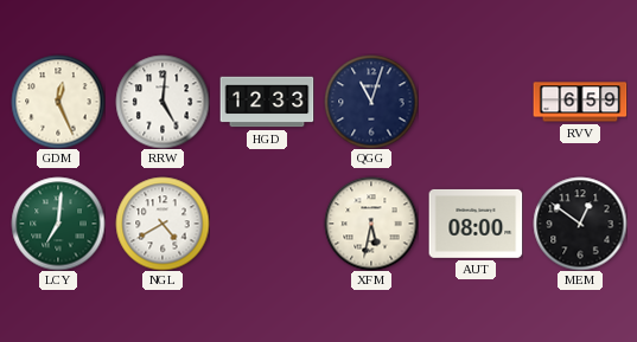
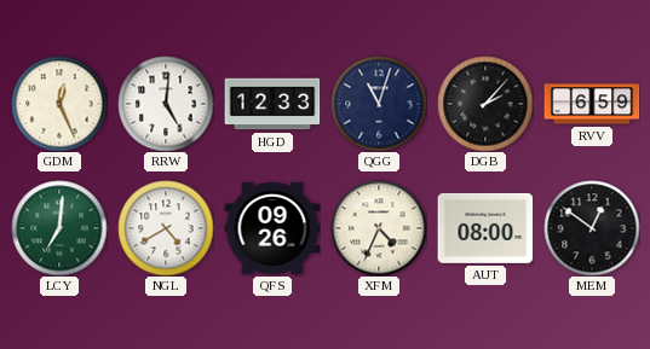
DGB: none -> 2:07 (485, 104)
QFS: none -> 09:26 (272, 228)
XFM: 5:32 -> 4:34 (379, 228)
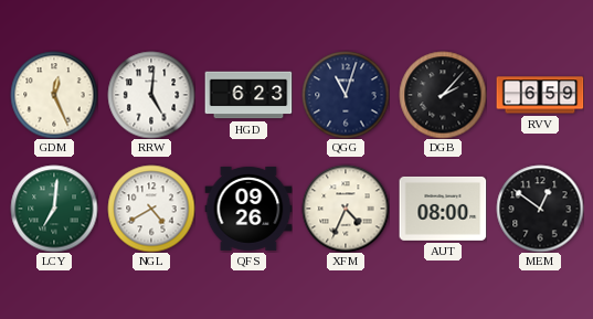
HGD: 12:33 -> 6:23 (248, 95)
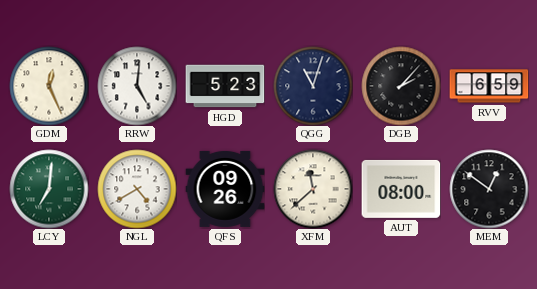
HGD: 6:23 -> 5:23 (225, 86)
XFM: 4:34 -> 11:38 (313, 189)
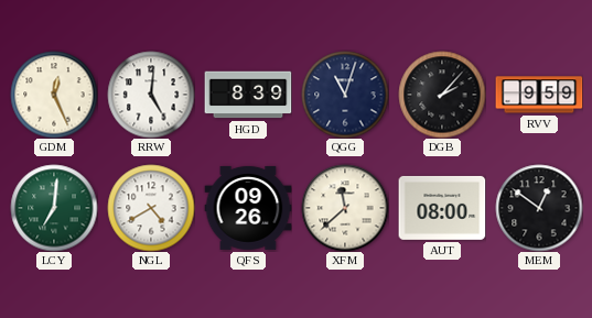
HGD: 5:23 -> 8:39 (248, 95)
RVV: 6:59 -> 9:59 (539, 95)
